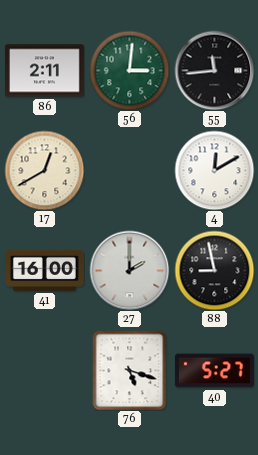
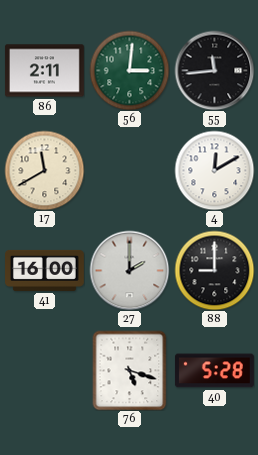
17: 12:40 -> 11:40 (44, 170)
88: 8:58 -> 9:00 (214, 270)
40: 5:27 -> 5:28 (214, 371)
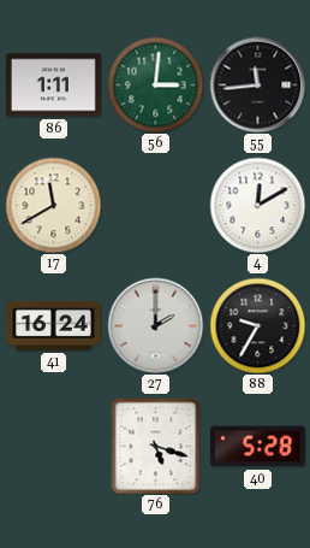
86: 2:11 -> 1:11 (53, 86)
41: 16:00 -> 16:24 (54, 325)
88: 9:00 -> 9:35 (257, 325)
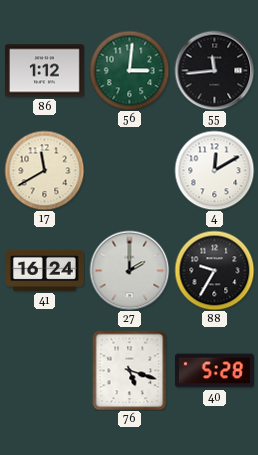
86: 1:11 -> 1:12 (44, 71)
